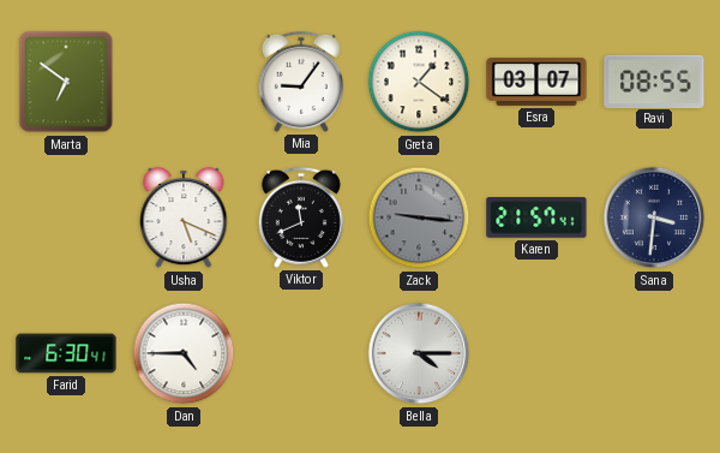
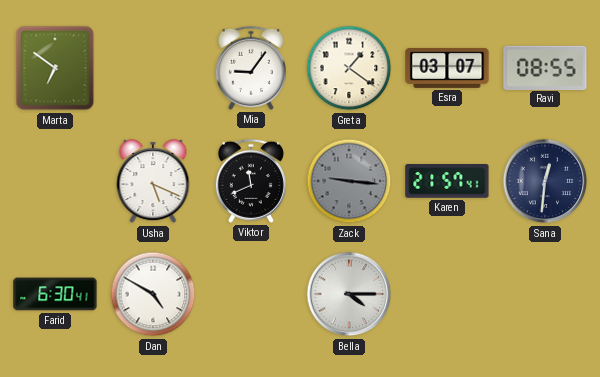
Sana: 3:31 -> 12:31 (545, 181)
Dan: 4:45 -> 4:50 (153, 294)
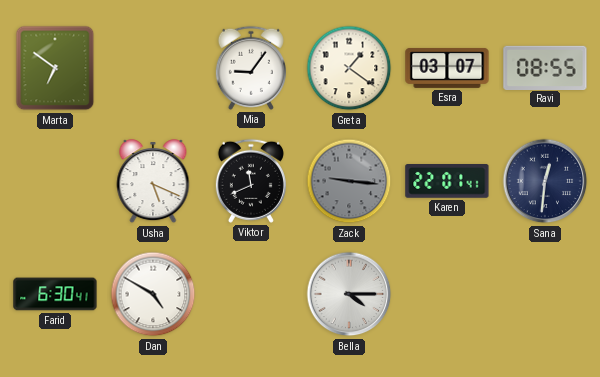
Karen: 21:57 -> 22:01 (447, 182)
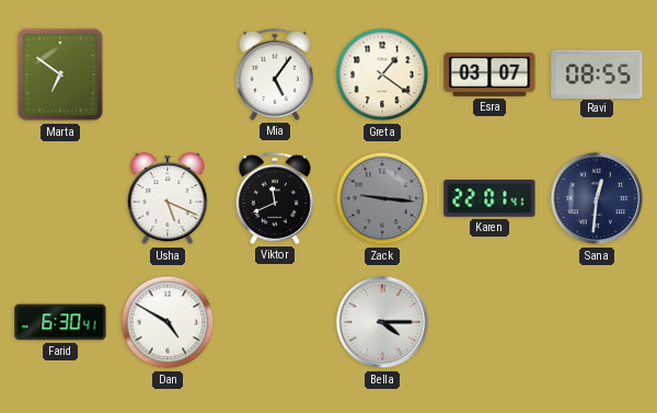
Mia: 9:06 -> 5:06 (275, 74)
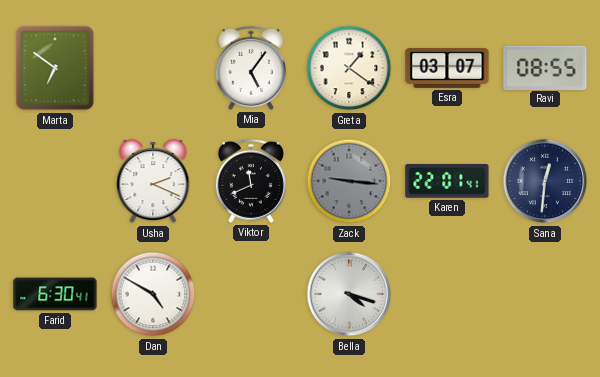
Usha: 5:19 -> 2:19 (153, 182)
Bella: 4:15 -> 4:18 (349, 294)
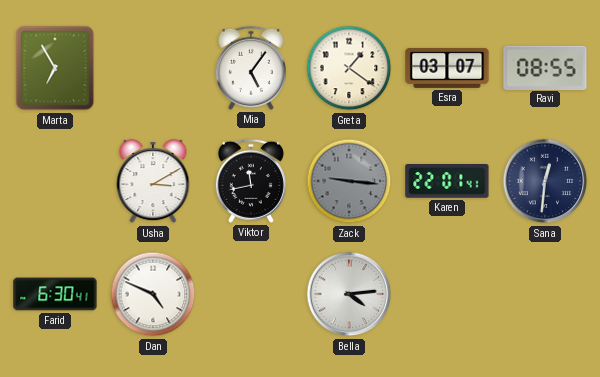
Marta: 6:51 -> 6:55 (55, 68)
Usha: 2:19 -> 3:10 (153, 182)
Viktor: 11:41 -> 11:43 (251, 181)
Dan: 4:50 -> 4:49 (153, 294)
Bella: 4:18 -> 4:14 (349, 294)
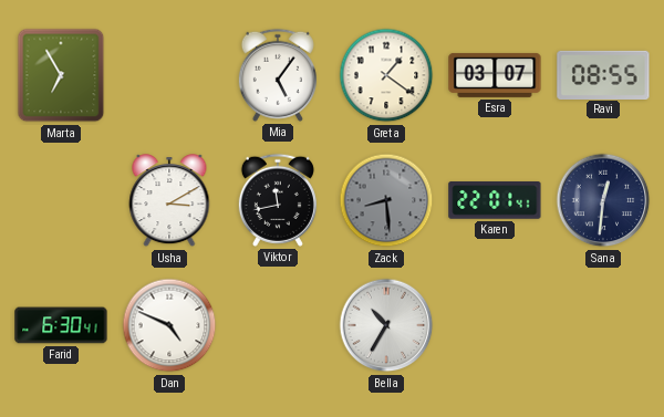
Zack: 9:16 -> 8:29 (386, 200)
Bella: 4:14 -> 10:35 (386, 325)
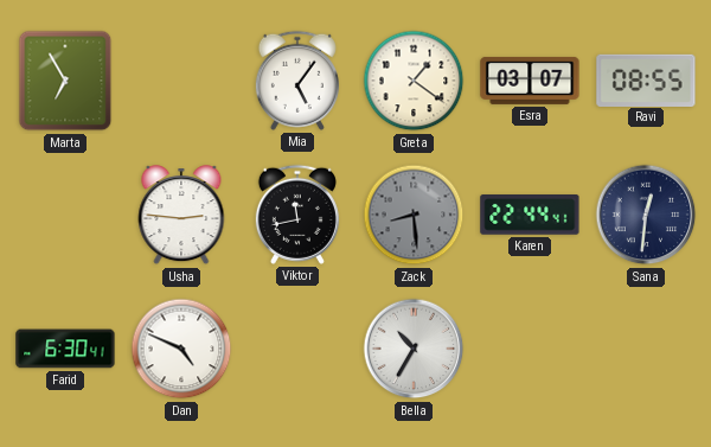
Usha: 3:10 -> 2:46 (181, 216)
Karen: 22:01 -> 22:44 (530, 216)
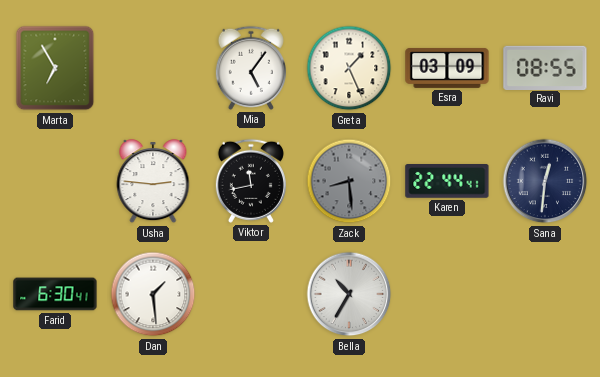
Greta: 1:21 -> 1:26 (349, 68)
Esra: 03:07 -> 03:09 (447, 68)
Dan: 4:49 -> 1:29 (153, 294)
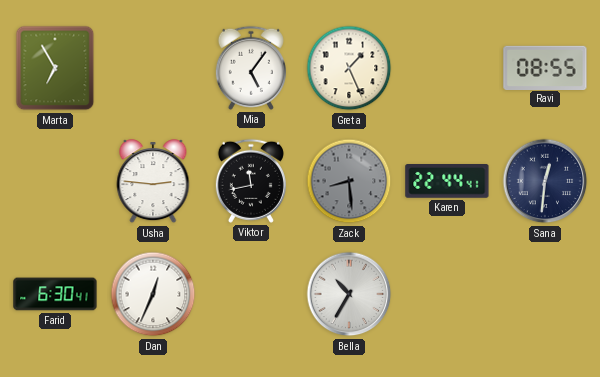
Esra: 03:09 -> none (447, 68)
Dan: 1:29 -> 12:34 (153, 294)
